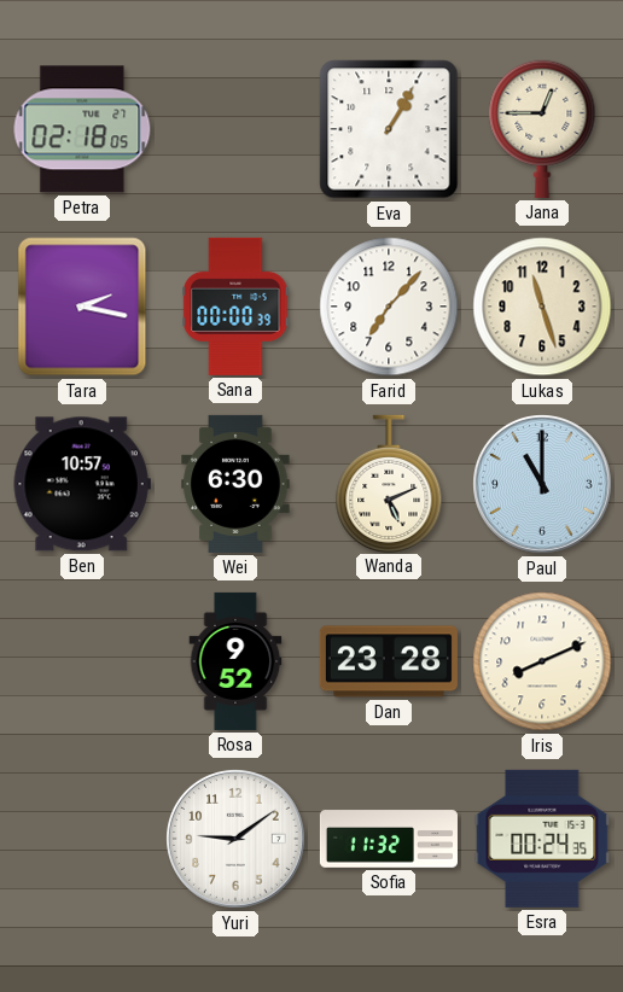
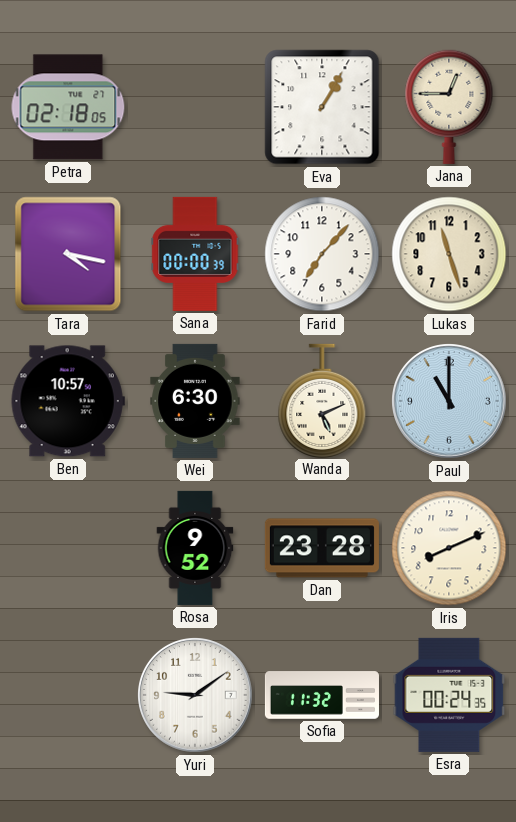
Tara: 2:17 -> 4:17 (68, 254)
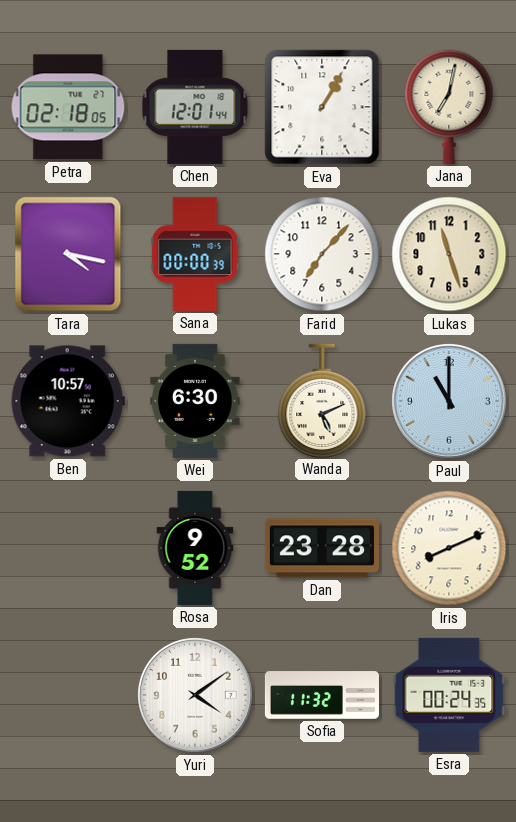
Chen: none -> 12:01 (195, 107)
Jana: 12:45 -> 7:02 (449, 107)
Yuri: 9:09 -> 4:09 (196, 696)
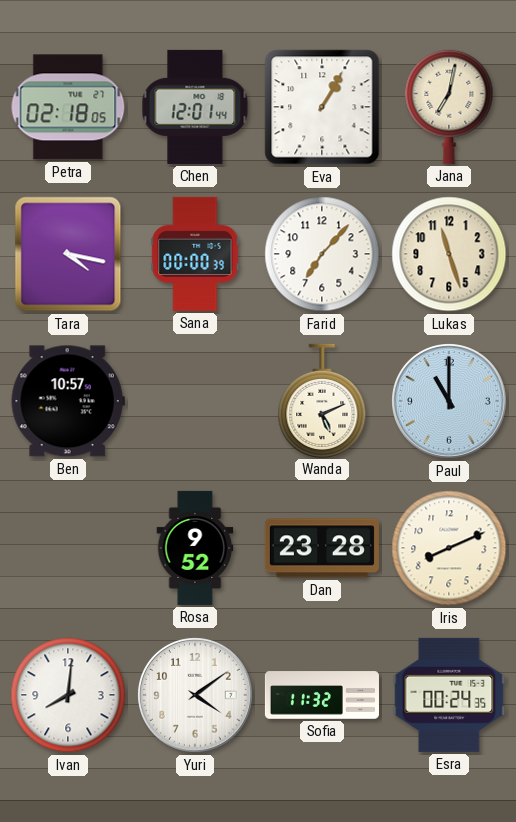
Wei: 6:30 -> none (195, 401)
Ivan: none -> 8:01 (68, 695)
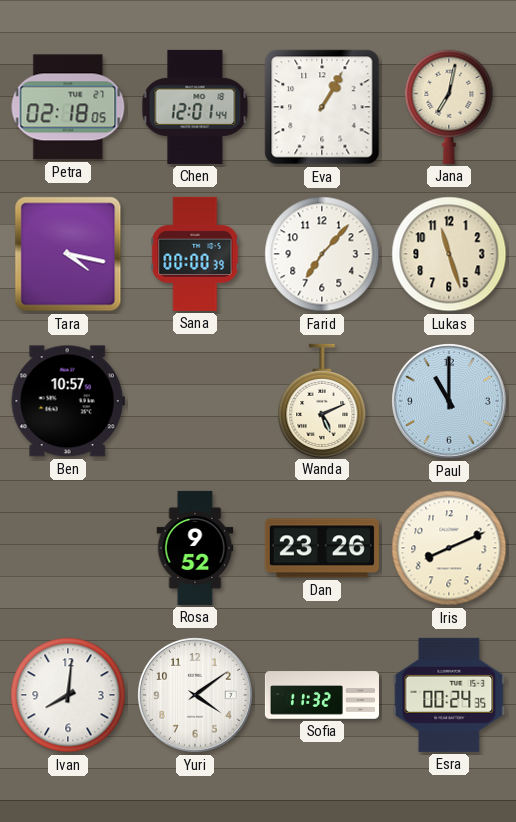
Dan: 23:28 -> 23:26 (322, 548)
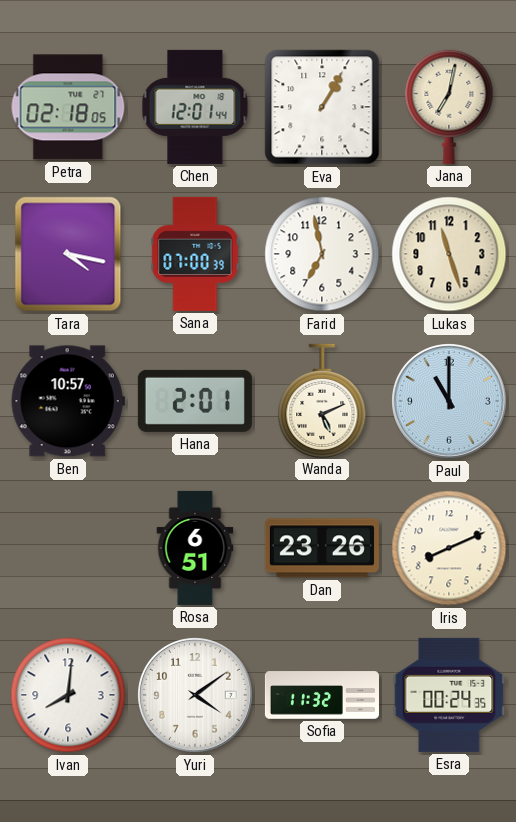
Sana: 00:00 -> 07:00 (195, 254)
Farid: 7:07 -> 6:58 (322, 254)
Hana: none -> 2:01 (195, 401)
Rosa: 9:52 -> 6:51 (195, 548)
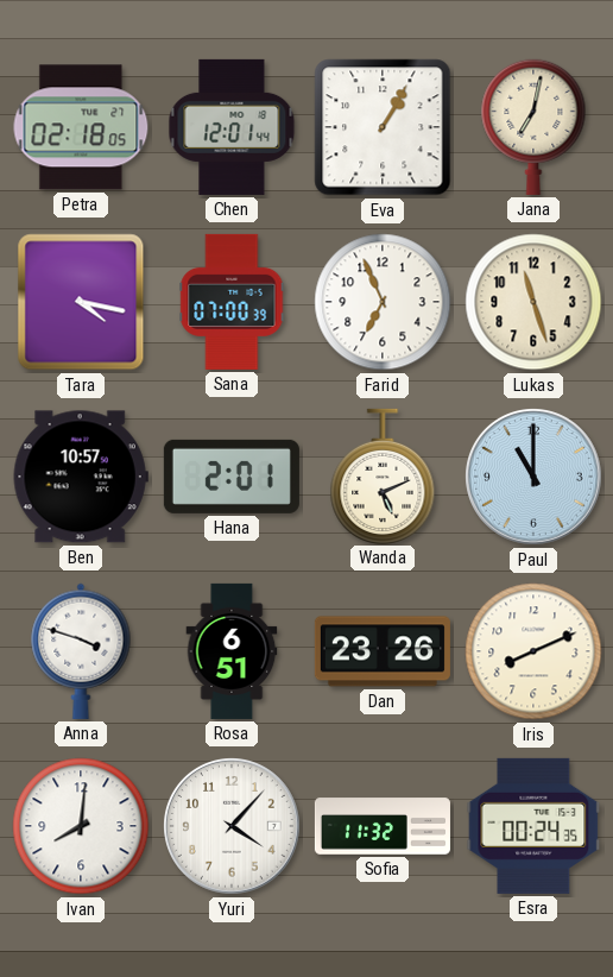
Farid: 6:58 -> 6:56 (383, 302)
Anna: none -> 3:48 (81, 651)
Yuri: 4:09 -> 4:07 (233, 827)
